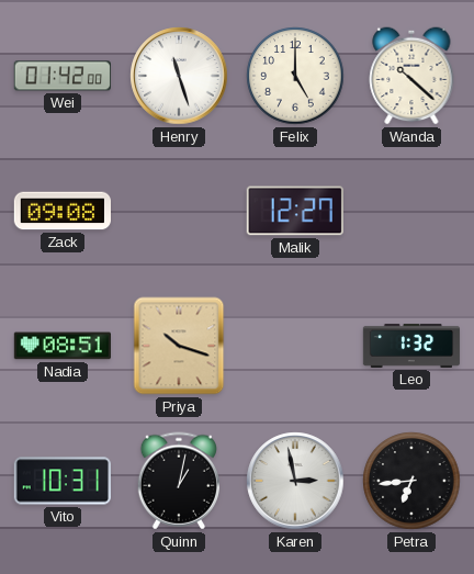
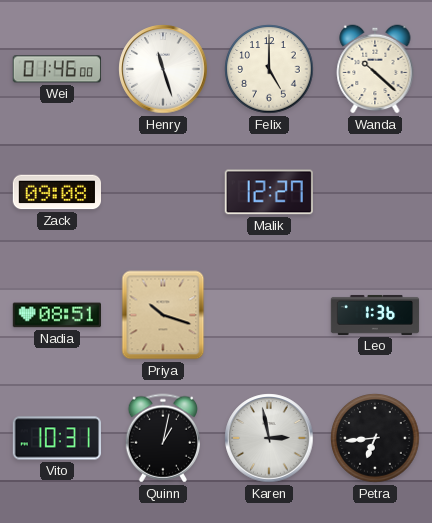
Wei: 01:42 -> 01:46 (57, 69)
Leo: 1:32 -> 1:36 (375, 315)
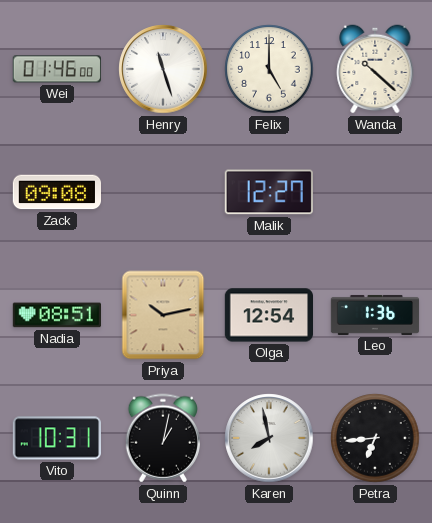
Priya: 10:18 -> 10:13 (163, 315)
Olga: none -> 12:54 (268, 315)
Karen: 2:58 -> 7:58 (269, 438)
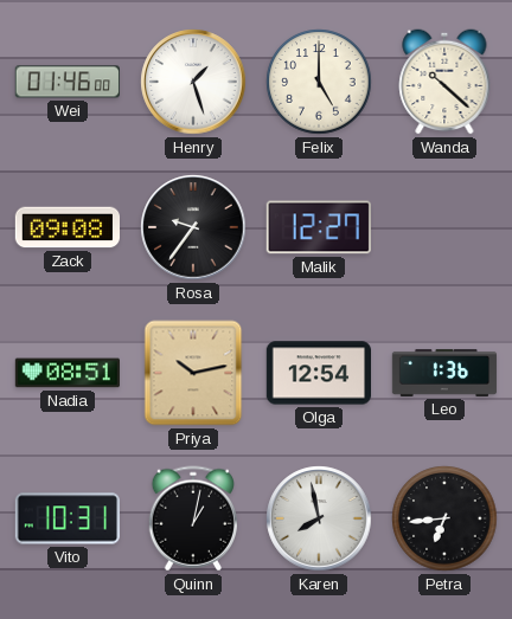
Henry: 11:27 -> 1:27 (193, 82)
Rosa: none -> 9:36 (193, 227)
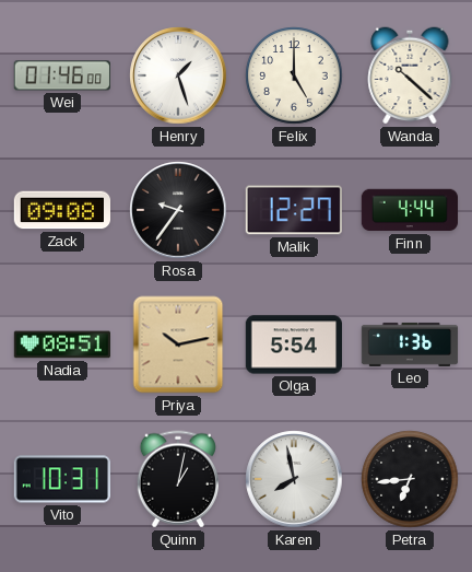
Finn: none -> 4:44 (409, 210)
Olga: 12:54 -> 5:54 (293, 345)
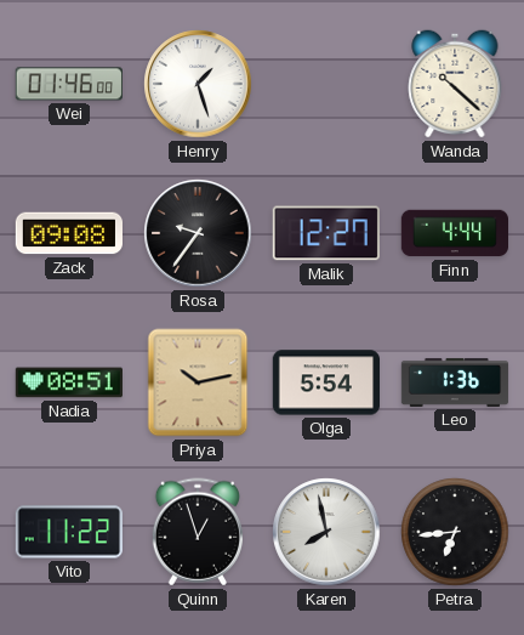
Felix: 5:00 -> none (294, 75)
Vito: 10:31 -> 11:22 (68, 532)
Quinn: 1:02 -> 12:57 (196, 532)
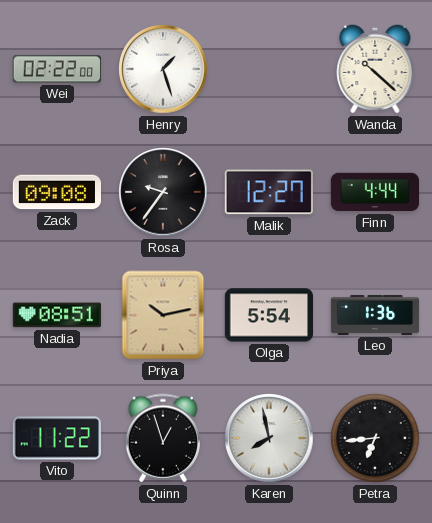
Wei: 01:46 -> 02:22 (57, 69)
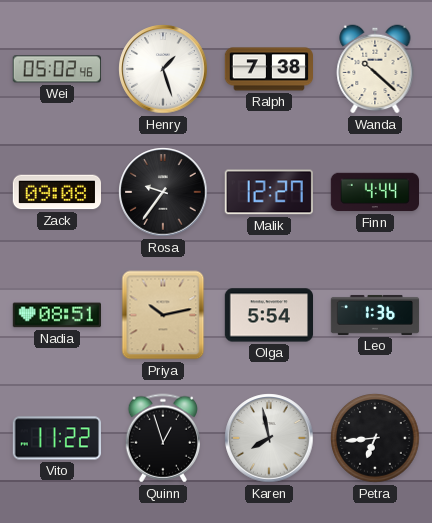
Wei: 02:22 -> 05:02 (57, 69)
Ralph: none -> 7:38 (268, 69)
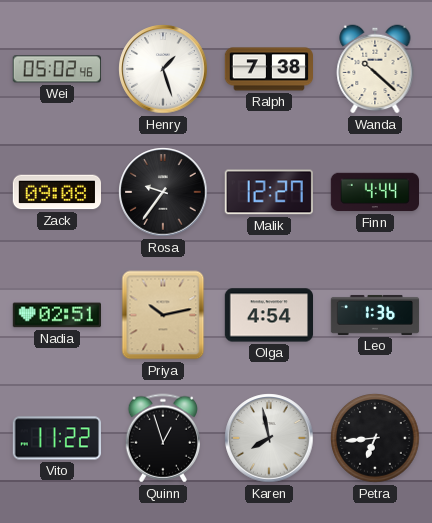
Nadia: 08:51 -> 02:51 (56, 315)
Olga: 5:54 -> 4:54 (268, 315)
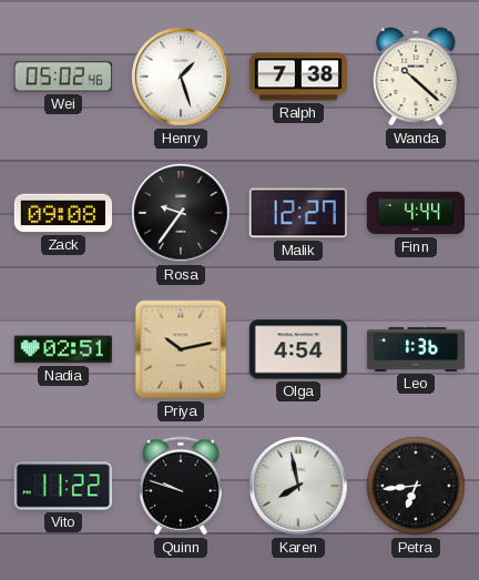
Quinn: 12:57 -> 9:48 (180, 486)
